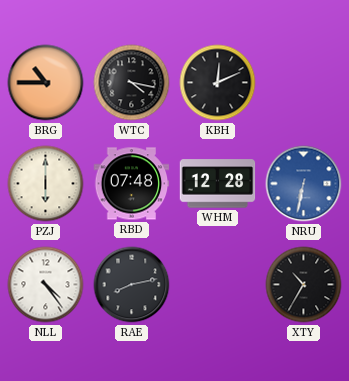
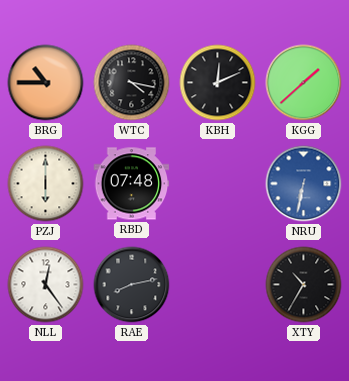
KGG: none -> 1:38 (304, 83)
WHM: 12:28 -> none (218, 184)
NLL: 4:24 -> 12:24 (46, 285)
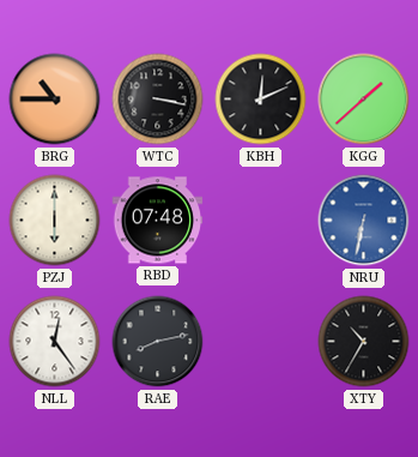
WTC: 4:17 -> 3:17 (158, 100)
